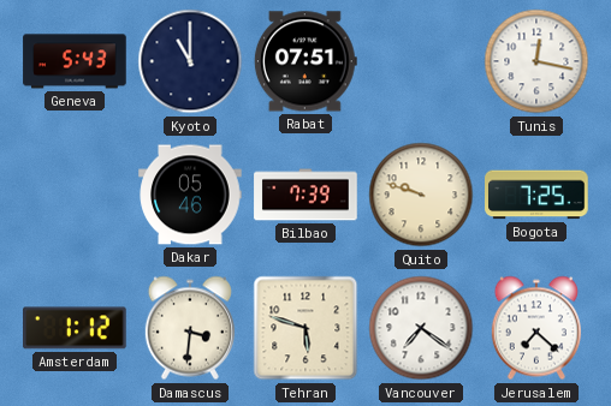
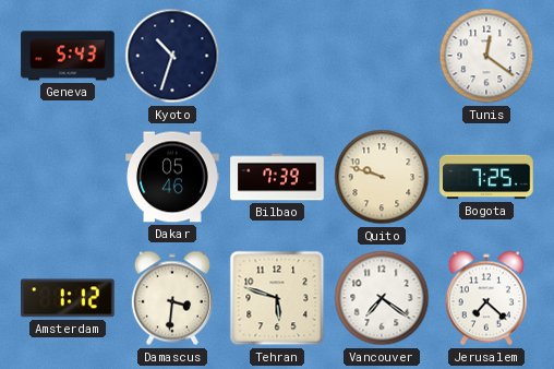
Kyoto: 11:00 -> 10:33 (172, 56)
Rabat: 07:51 -> none (305, 61)
Tunis: 12:17 -> 12:21 (486, 56)
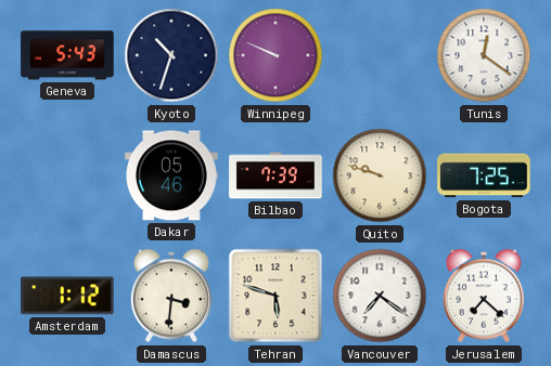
Winnipeg: none -> 9:49 (275, 55)
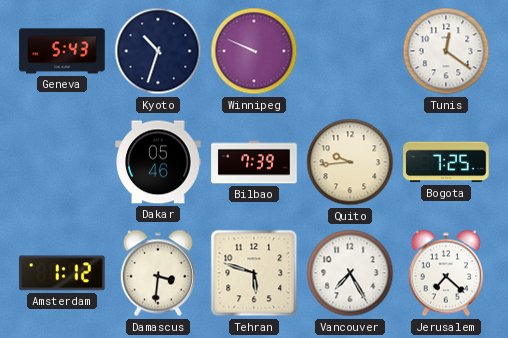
Quito: 9:48 -> 9:44 (350, 162)
Vancouver: 7:21 -> 7:25 (350, 273)
